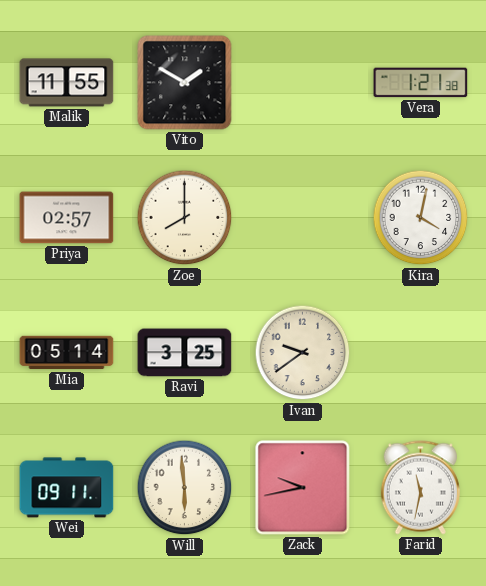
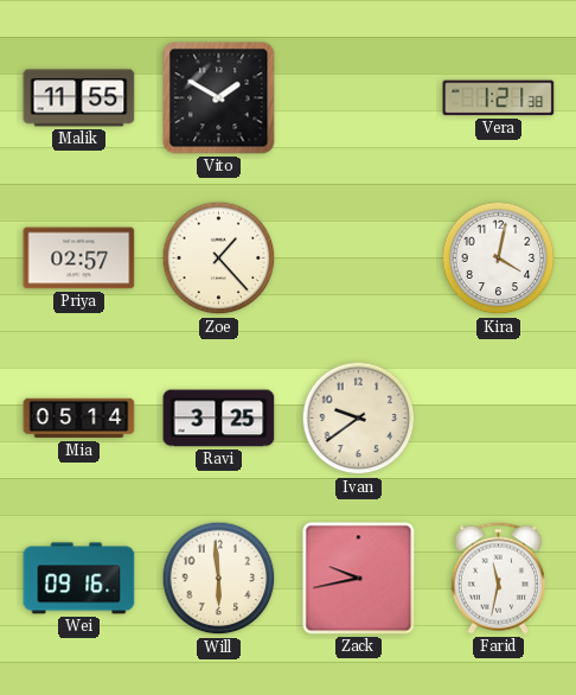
Zoe: 8:00 -> 1:23 (219, 259)
Wei: 09:11 -> 09:16 (79, 579)
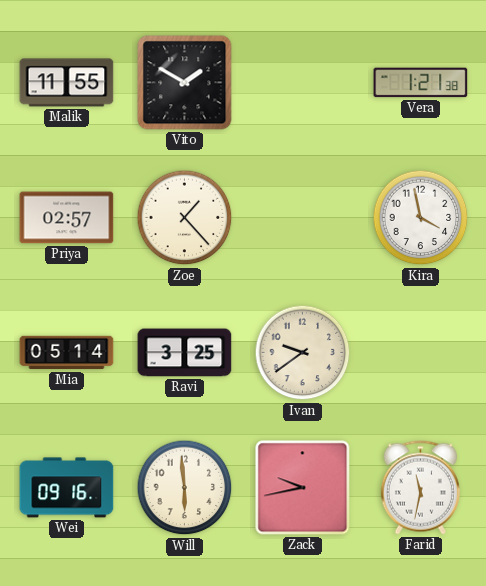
Kira: 4:02 -> 3:58 (421, 218)
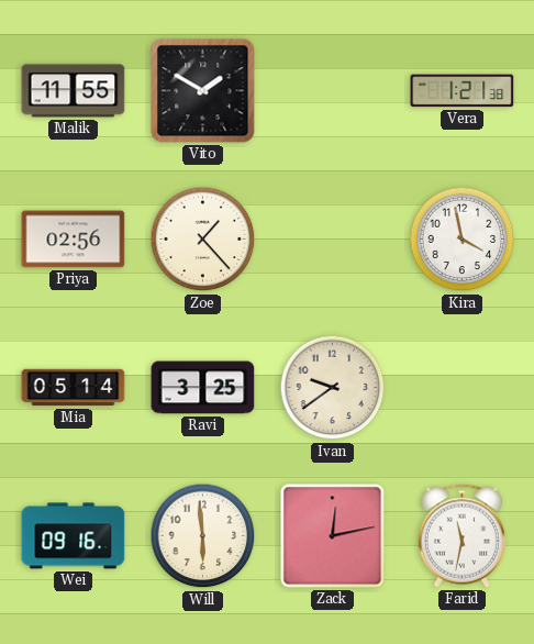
Priya: 02:57 -> 02:56 (74, 240)
Zack: 9:43 -> 12:13 (333, 536)
